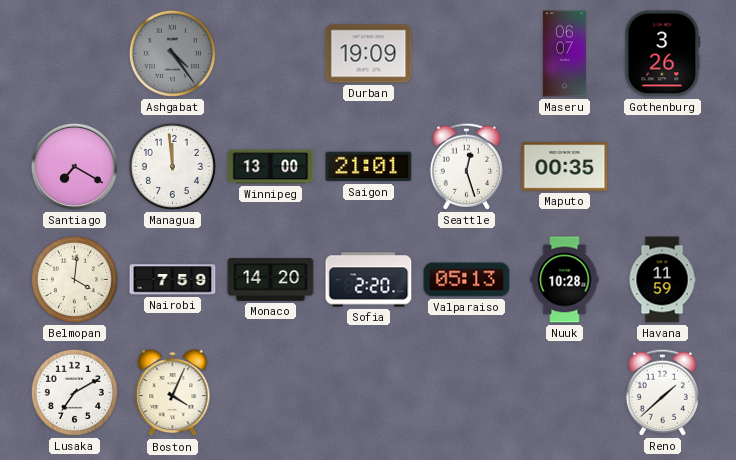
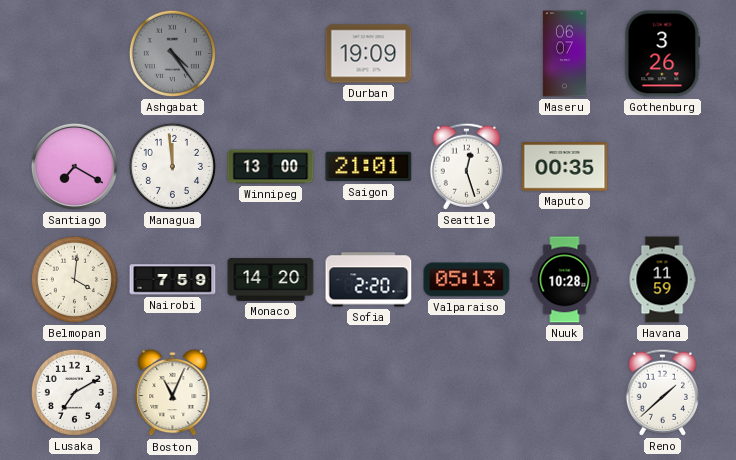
Boston: 4:04 -> 11:04 (173, 393)
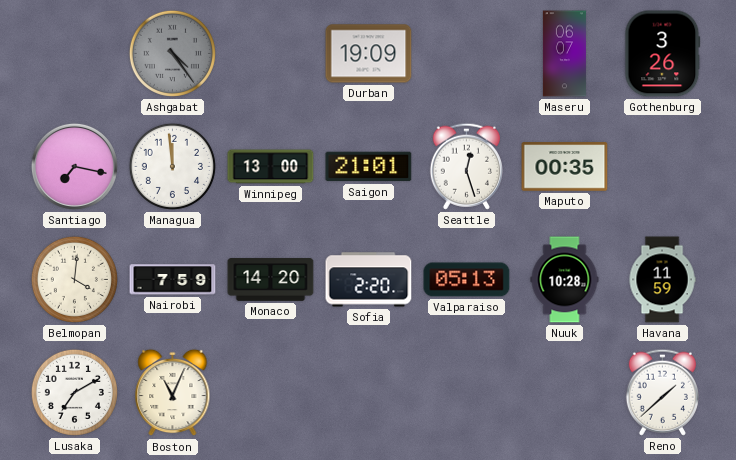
Santiago: 7:20 -> 7:17 (74, 166)
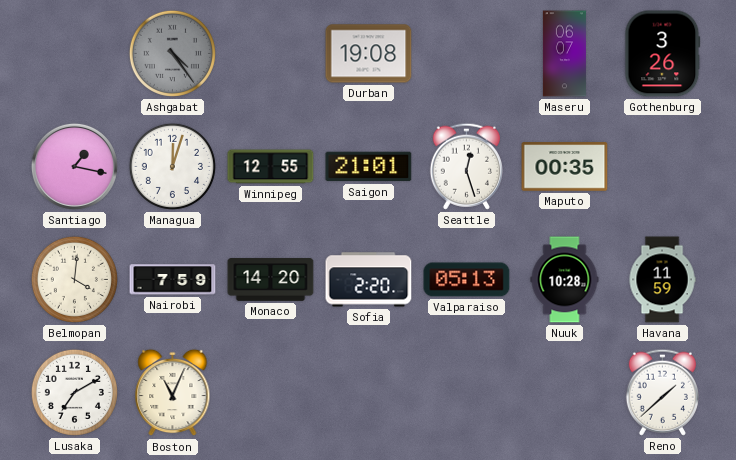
Durban: 19:09 -> 19:08 (369, 54)
Santiago: 7:17 -> 1:17 (74, 166)
Managua: 11:59 -> 12:03 (172, 166)
Winnipeg: 13:00 -> 12:55 (271, 167)
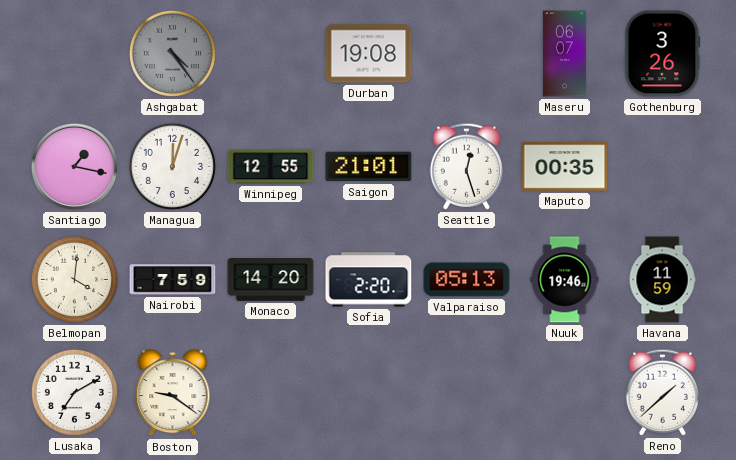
Nuuk: 10:28 -> 19:46 (565, 280)
Boston: 11:04 -> 9:21 (173, 393)
